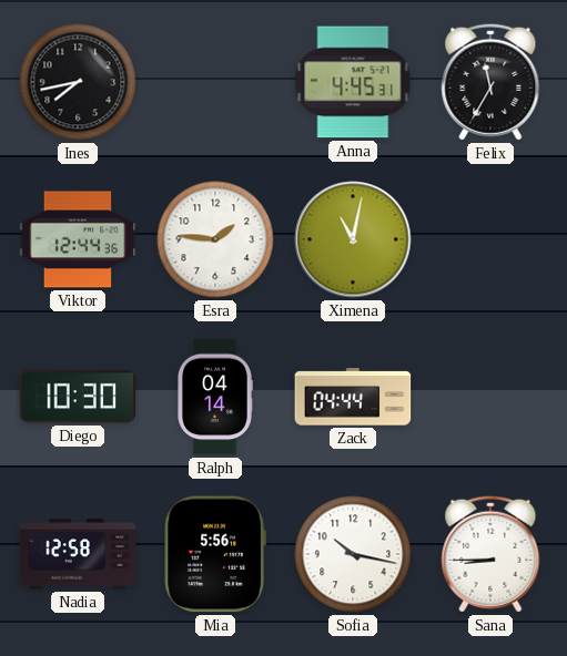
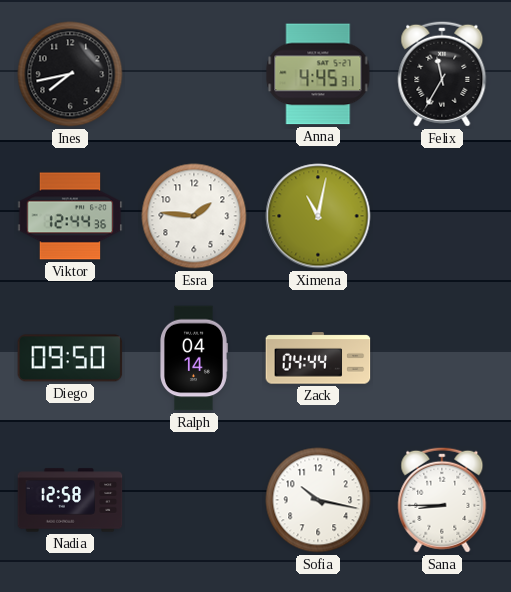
Diego: 10:30 -> 09:50 (70, 358)
Mia: 5:56 -> none (215, 554)
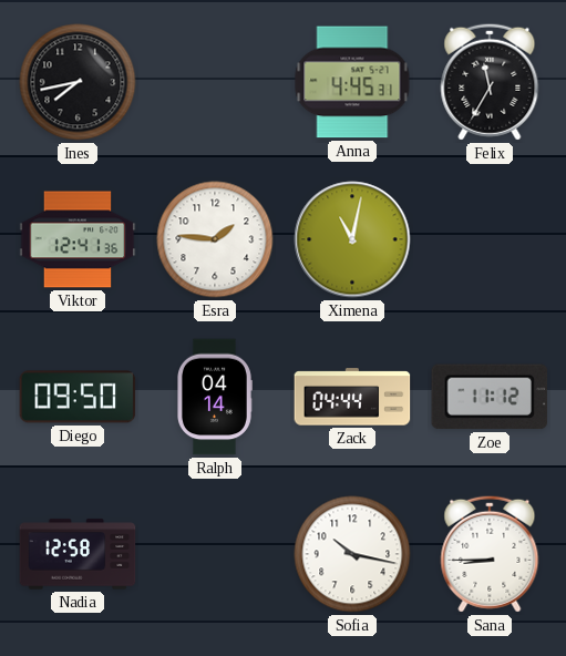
Viktor: 12:44 -> 12:41 (78, 239)
Zoe: none -> 11:12 (490, 397)
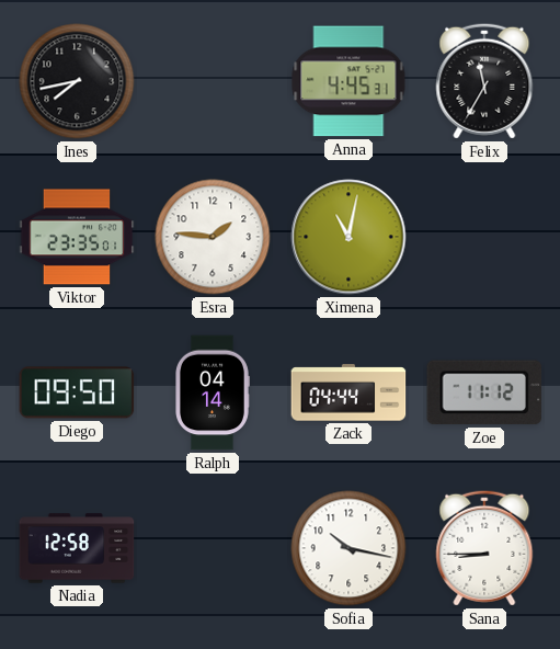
Viktor: 12:41 -> 23:35 (77, 237)
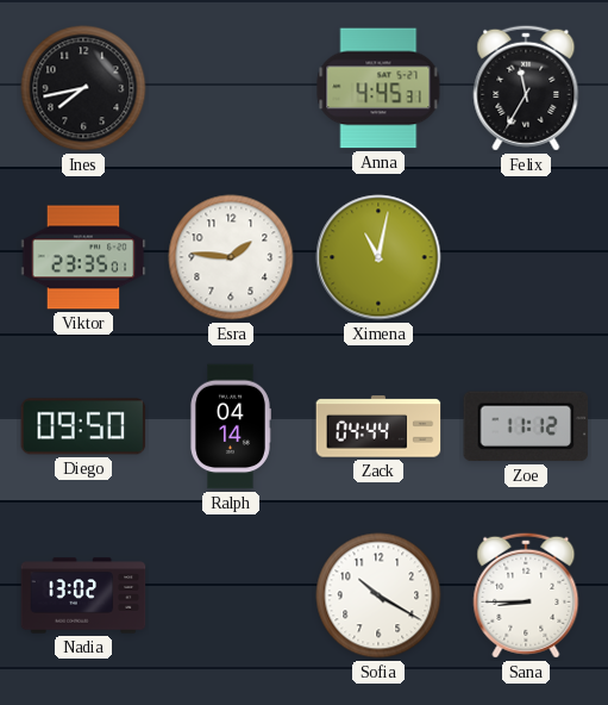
Nadia: 12:58 -> 13:02 (83, 595)
Sofia: 10:17 -> 10:20 (378, 595)
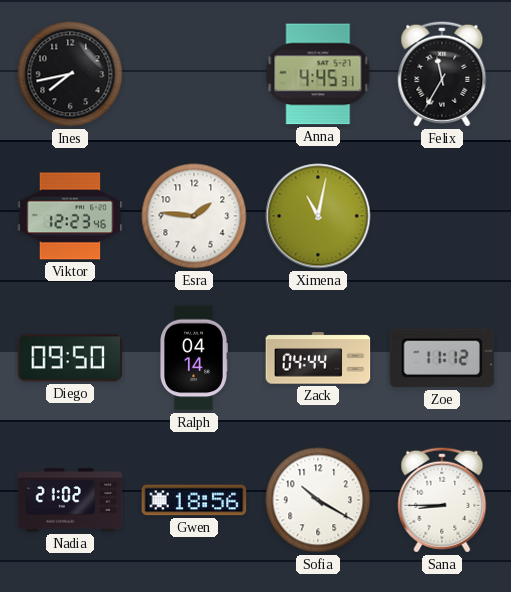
Viktor: 23:35 -> 12:23 (70, 216)
Nadia: 13:02 -> 21:02 (70, 500)
Gwen: none -> 18:56 (194, 500)
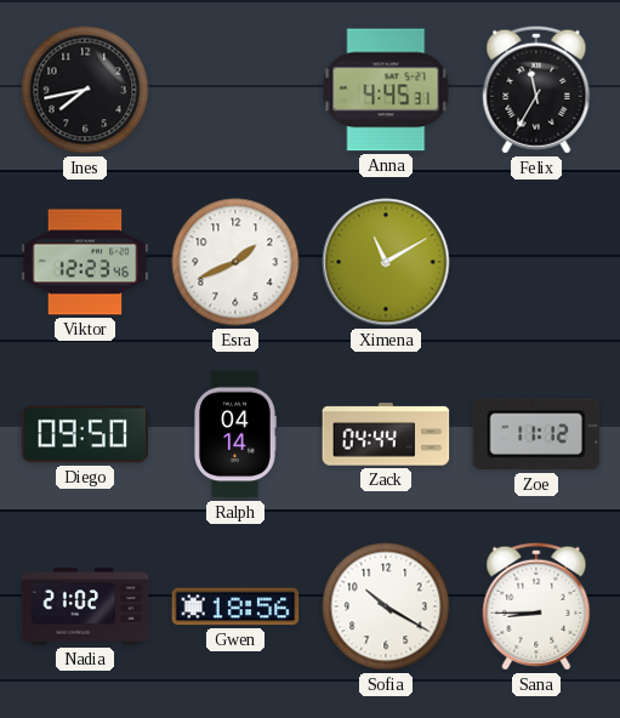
Esra: 1:46 -> 1:41 (235, 262)
Ximena: 11:02 -> 11:10 (386, 262)
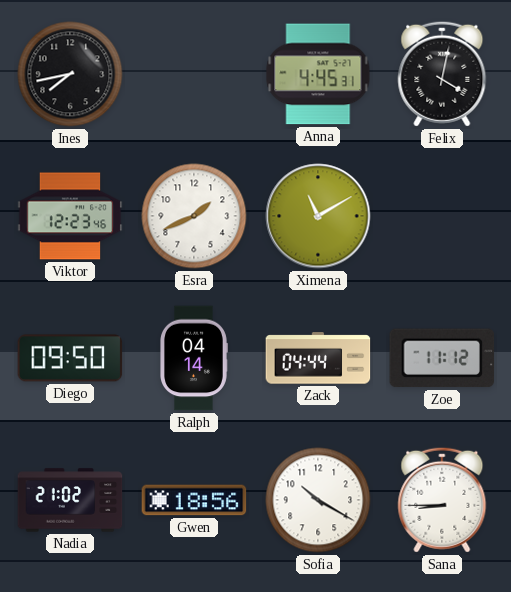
Felix: 11:35 -> 4:02 (442, 74)
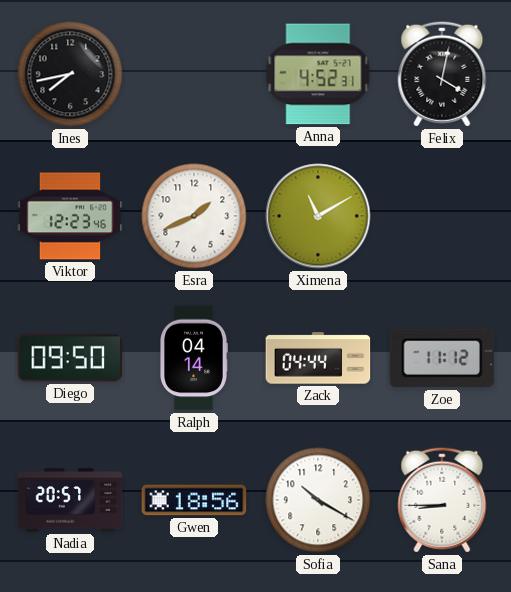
Anna: 4:45 -> 4:52 (318, 74)
Nadia: 21:02 -> 20:57 (70, 500)
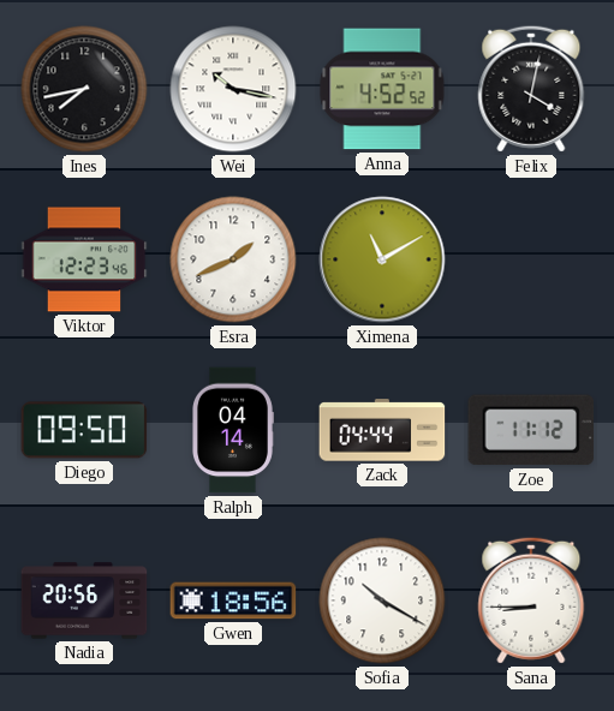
Wei: none -> 10:17 (233, 89)
Anna: 4:52:31 -> 4:52:52 (382, 89)
Nadia: 20:57 -> 20:56 (84, 601)
